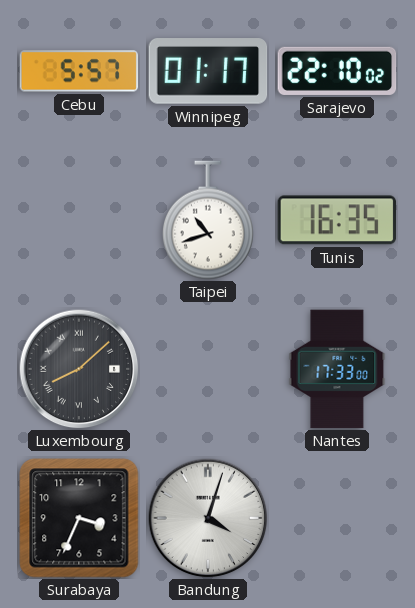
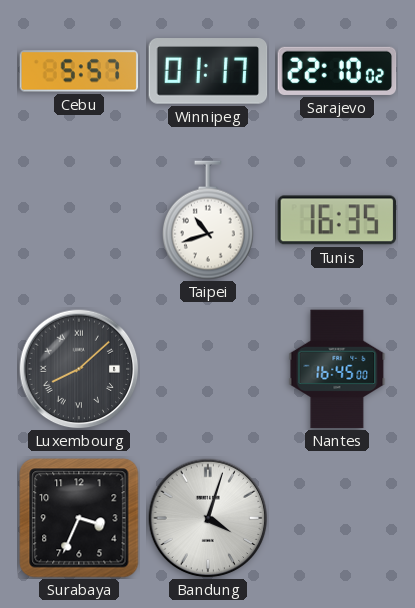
Nantes: 17:33 -> 16:45 (337, 369)
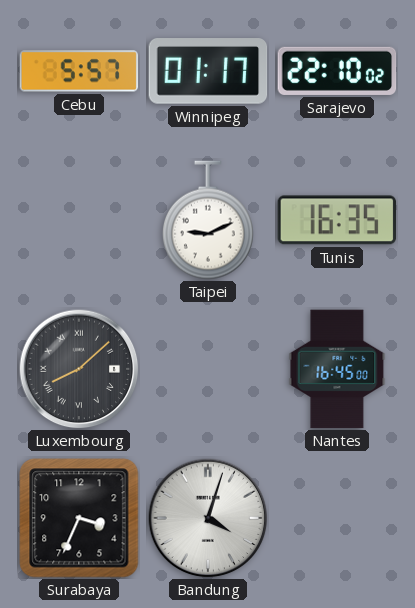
Taipei: 10:42 -> 9:11 (208, 220)
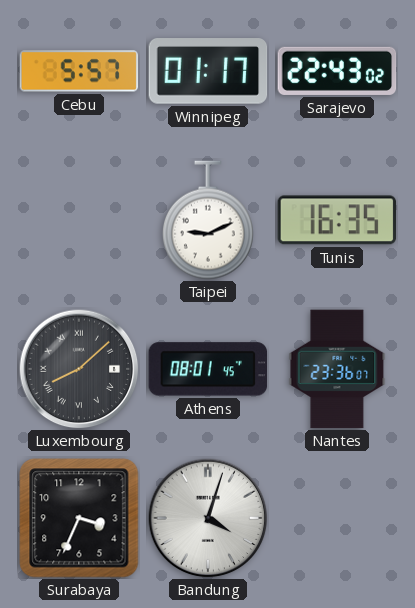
Sarajevo: 22:10 -> 22:43 (337, 71)
Athens: none -> 08:01 (208, 369)
Nantes: 16:45 -> 23:36 (337, 369)
